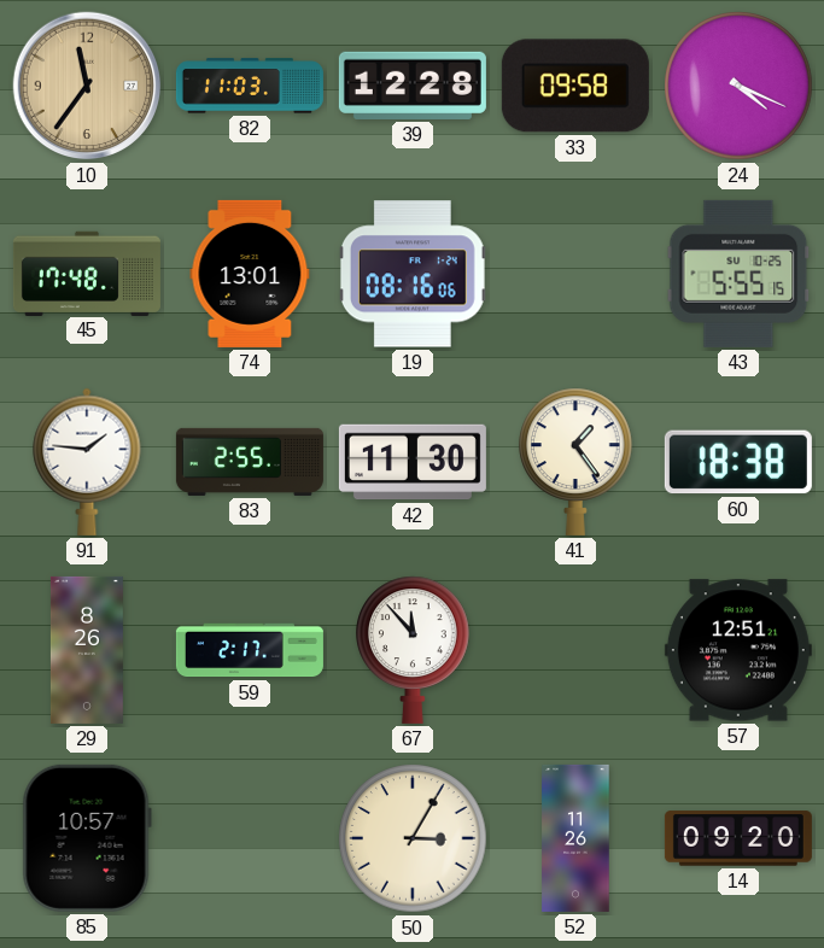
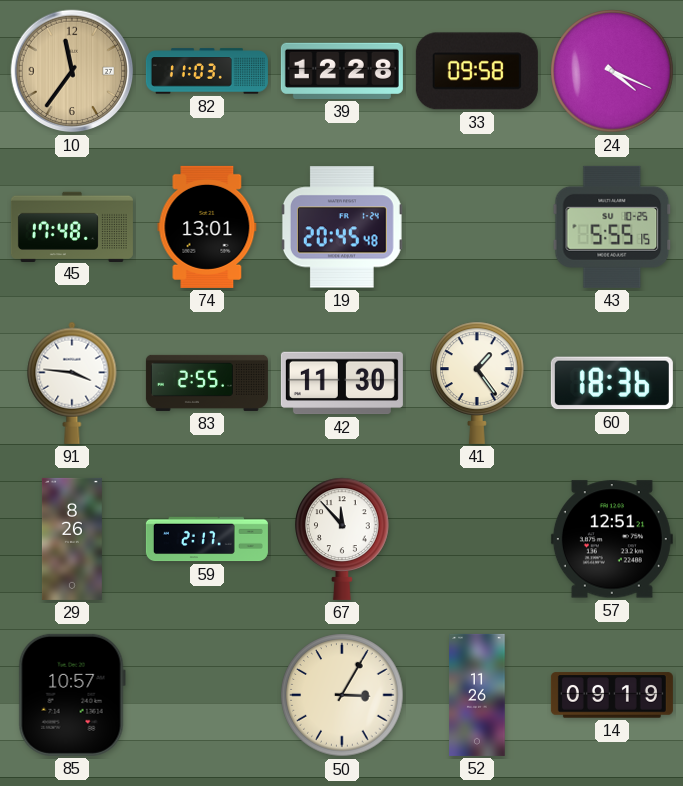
19: 08:16 -> 20:45 (342, 227)
91: 1:46 -> 3:46 (72, 383)
60: 18:38 -> 18:36 (612, 383)
14: 09:20 -> 09:19 (612, 695)
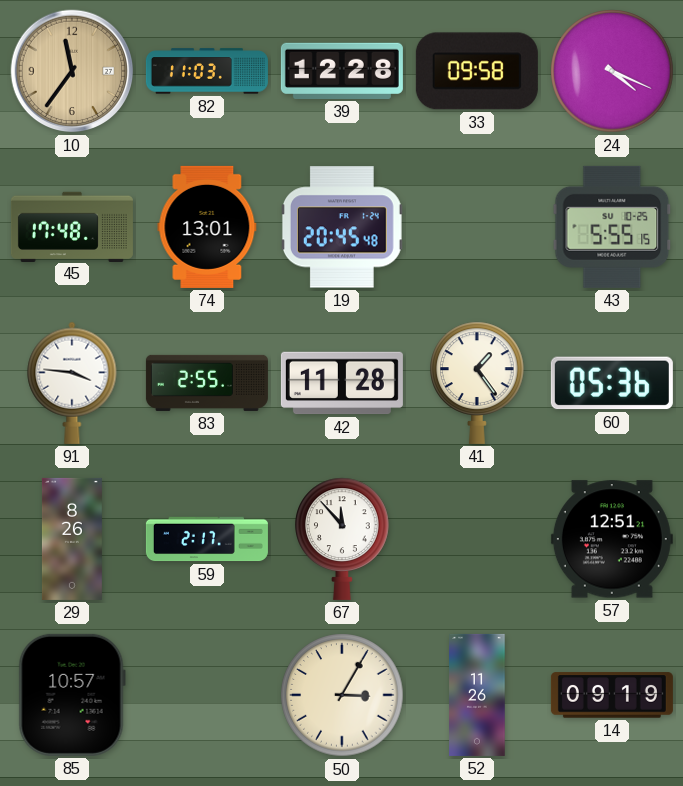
42: 11:30 -> 11:28 (342, 383)
60: 18:36 -> 05:36 (612, 383)
